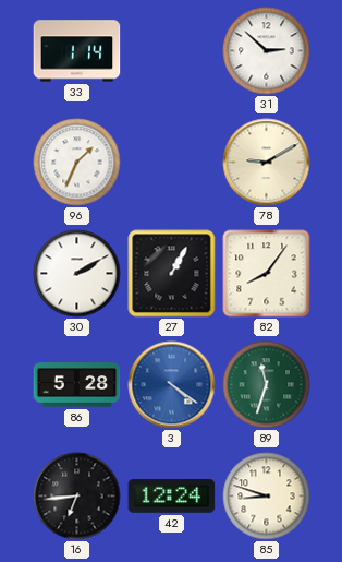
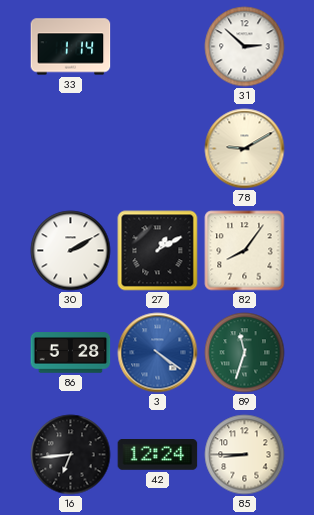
96: 1:34 -> none (77, 163)
27: 1:05 -> 1:10 (158, 251)
85: 8:48 -> 8:45 (245, 455)
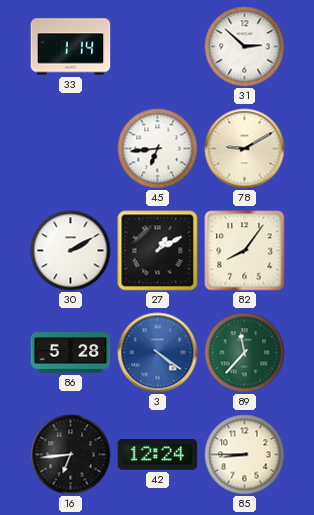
45: none -> 6:44 (158, 149)
89: 11:33 -> 11:37 (245, 353)
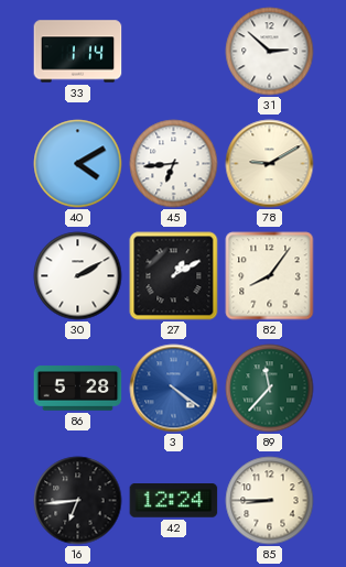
40: none -> 4:10 (78, 164)
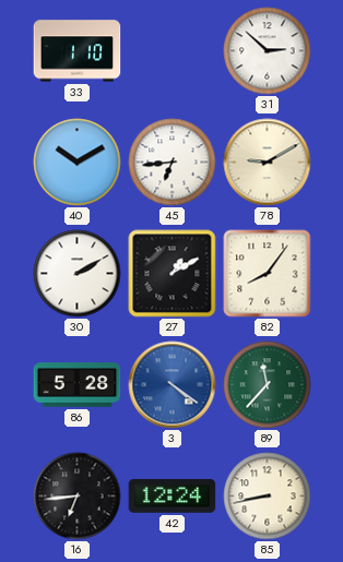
33: 1:14 -> 1:10 (78, 51)
40: 4:10 -> 10:10 (78, 163)
85: 8:45 -> 8:43 (268, 497)
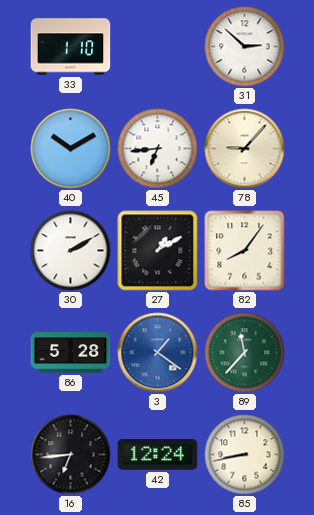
78: 9:10 -> 9:07 (245, 149)
3: 4:21 -> 1:21 (158, 353)
